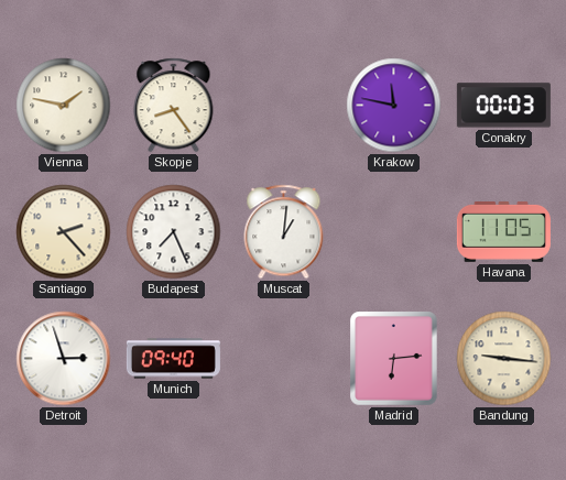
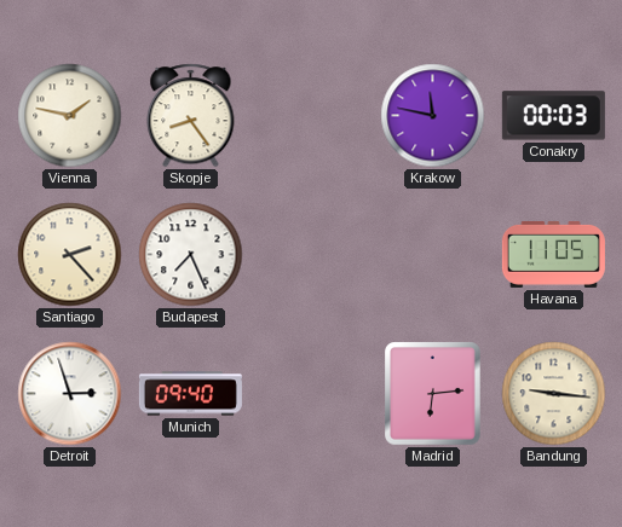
Muscat: 1:01 -> none (284, 232)
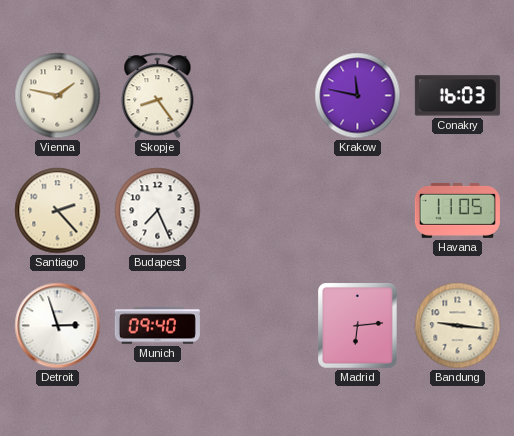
Conakry: 00:03 -> 16:03 (457, 96)
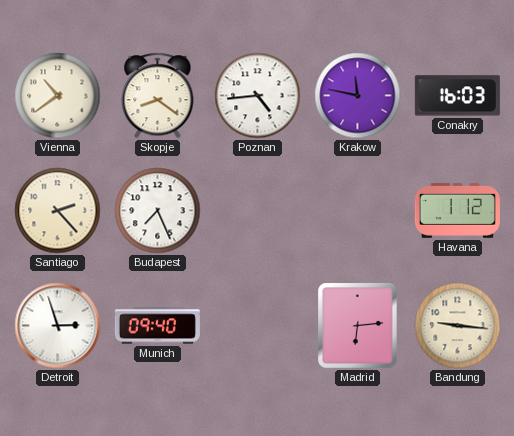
Vienna: 1:47 -> 10:39 (58, 96)
Skopje: 8:24 -> 8:21 (158, 96)
Poznan: none -> 4:44 (258, 96)
Havana: 11:05 -> 1:12 (457, 210)
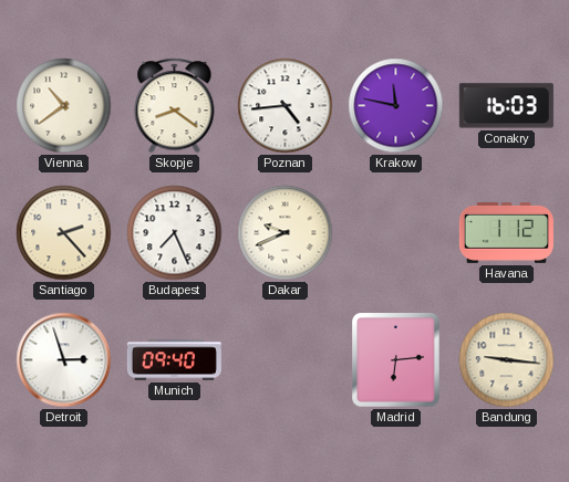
Dakar: none -> 9:41 (286, 233)
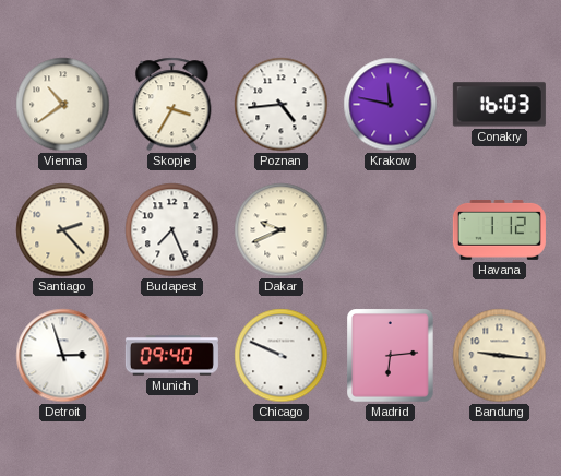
Skopje: 8:21 -> 3:35 (172, 105)
Chicago: none -> 9:49 (282, 356)
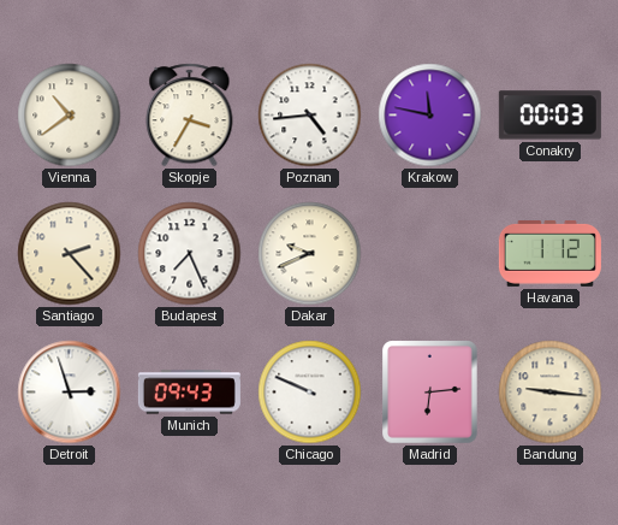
Conakry: 16:03 -> 00:03 (549, 116)
Munich: 09:40 -> 09:43 (189, 393)
